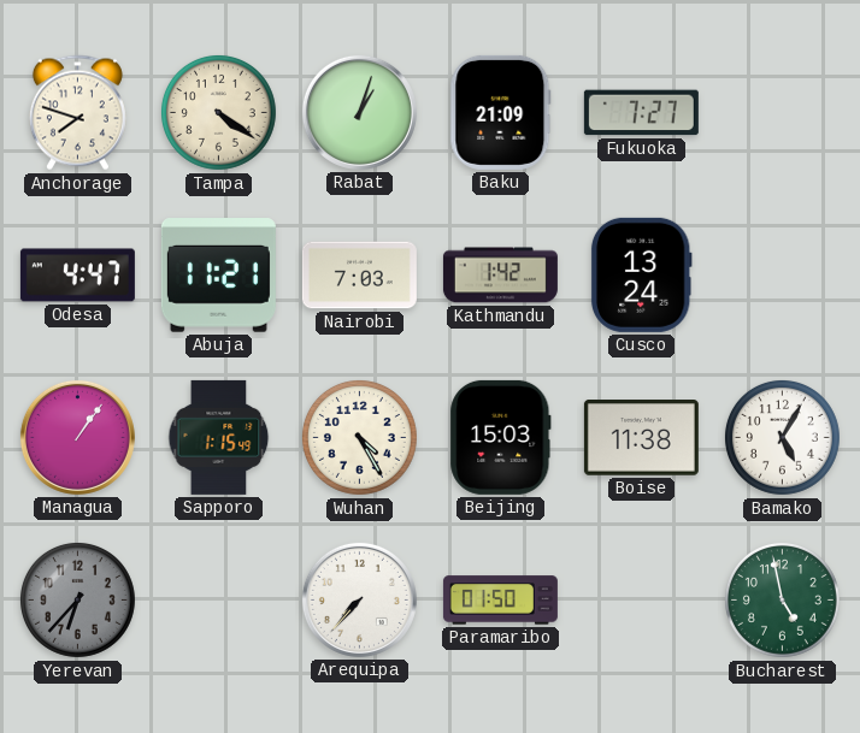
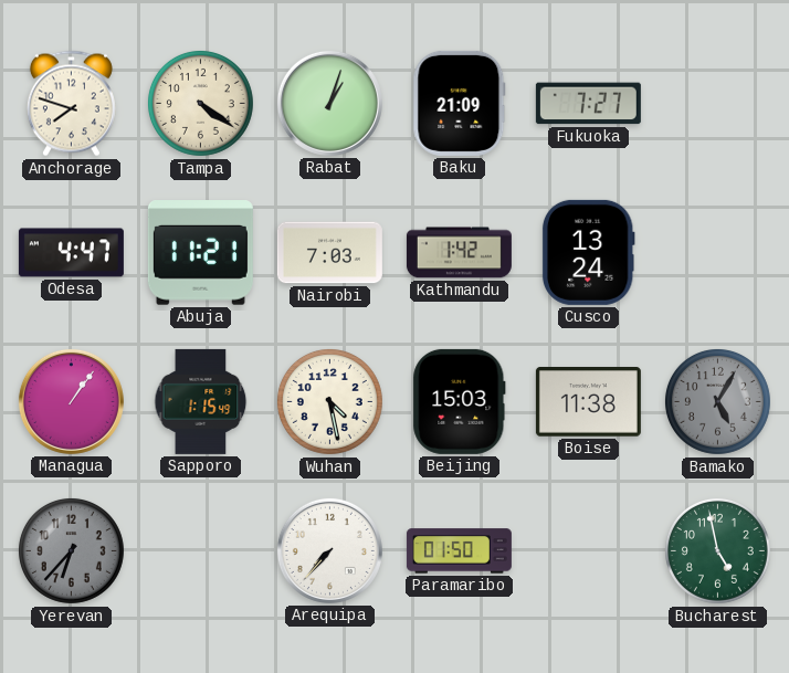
Wuhan: 4:25 -> 4:28 (329, 401)
Bamako dial: white -> grey (717, 401)
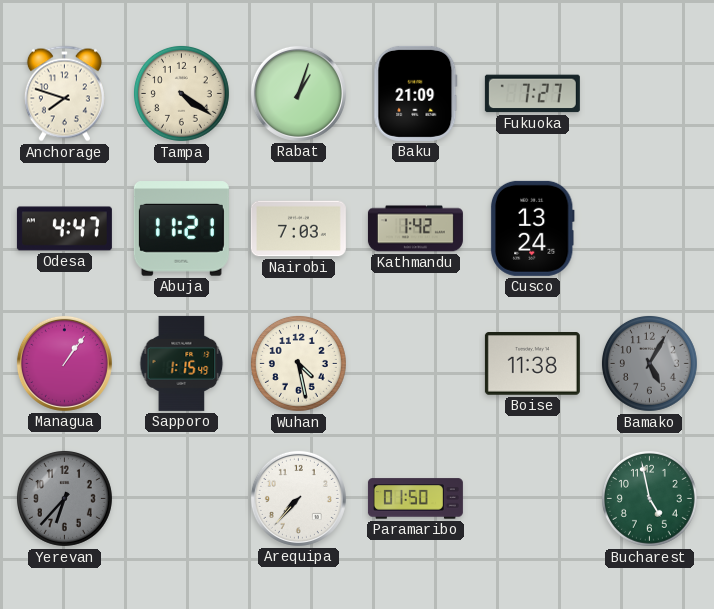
Beijing: 15:03 -> none (460, 401)
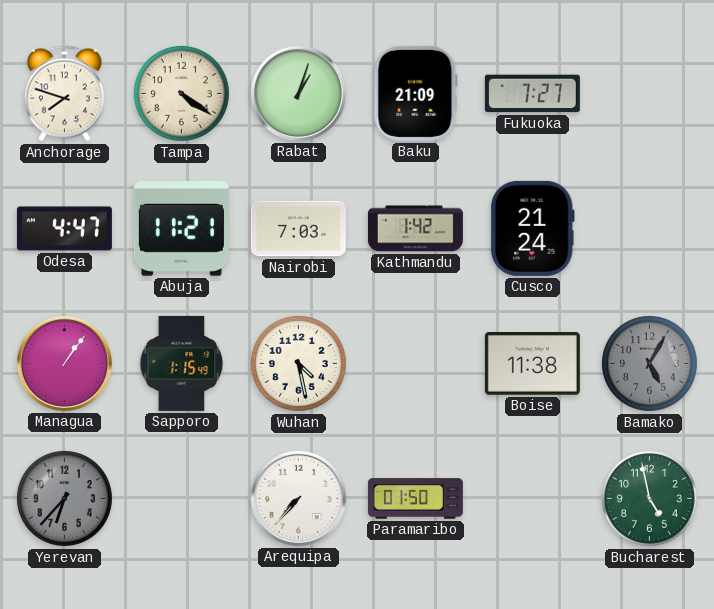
Cusco: 13:24 -> 21:24 (532, 228)
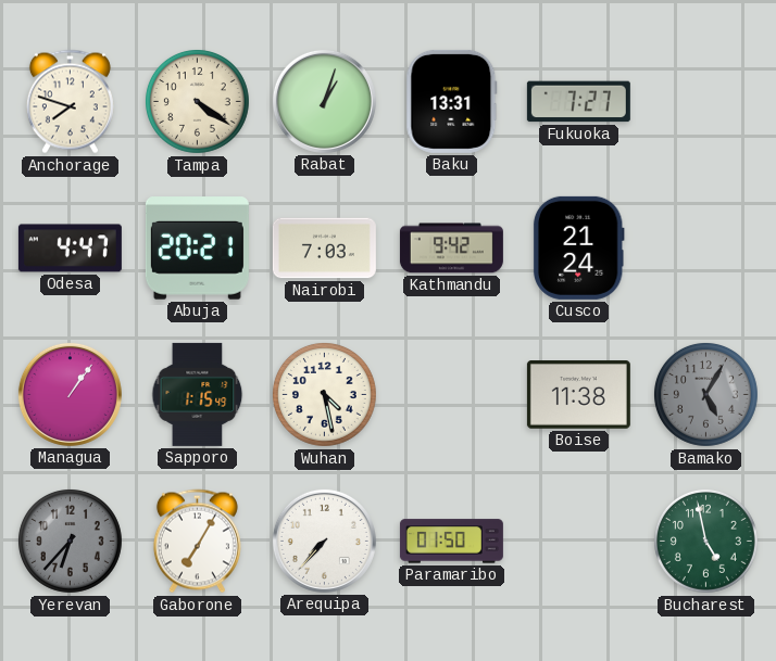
Baku: 21:09 -> 13:31 (452, 101)
Abuja: 11:21 -> 20:21 (197, 249)
Kathmandu: 1:42 -> 9:42 (451, 249)
Gaborone: none -> 7:05 (197, 542)
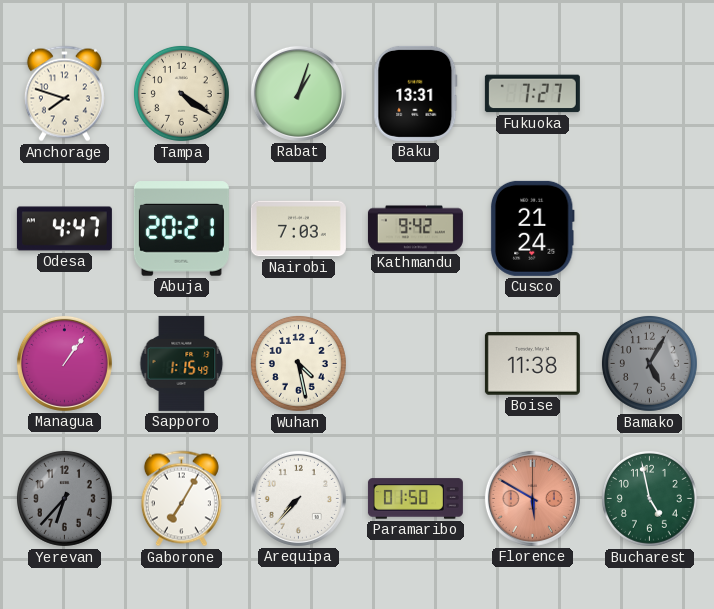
Florence: none -> 5:50 (532, 498)
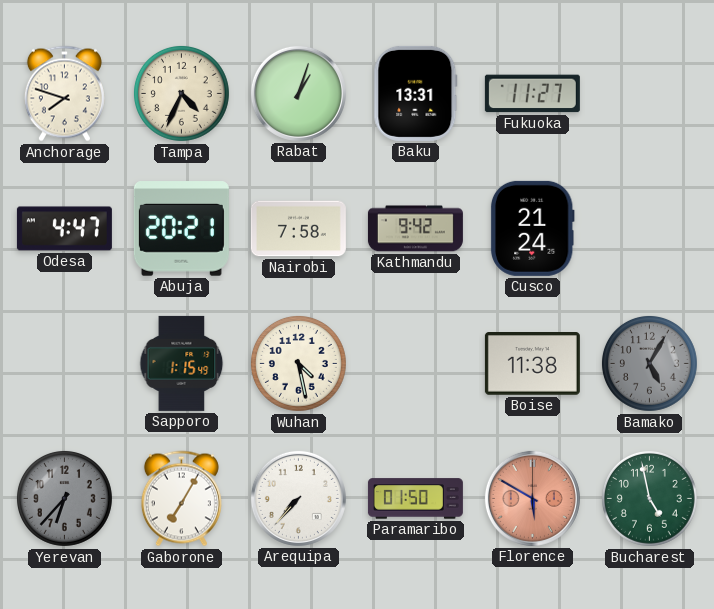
Tampa: 4:21 -> 4:34 (181, 93)
Fukuoka: 7:27 -> 11:27 (532, 94)
Nairobi: 7:03 -> 7:58 (298, 229)
Managua: 1:06 -> none (64, 363)
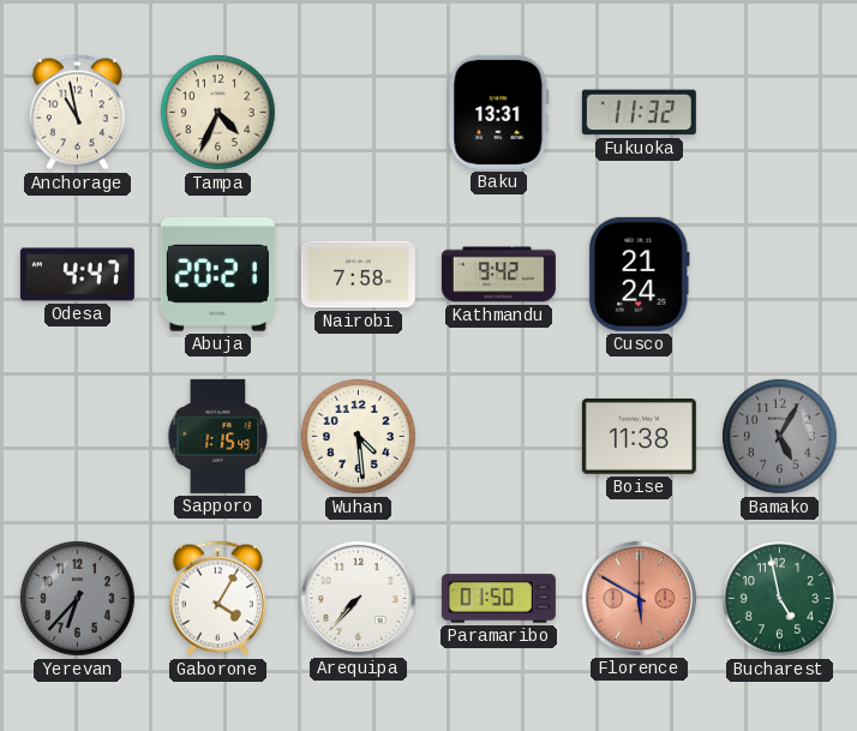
Anchorage: 7:48 -> 10:58 (77, 113)
Rabat: 1:03 -> none (298, 93)
Fukuoka: 11:27 -> 11:32 (639, 113)
Wuhan: 4:28 -> 4:29 (358, 436)
Gaborone: 7:05 -> 4:05 (217, 599)
